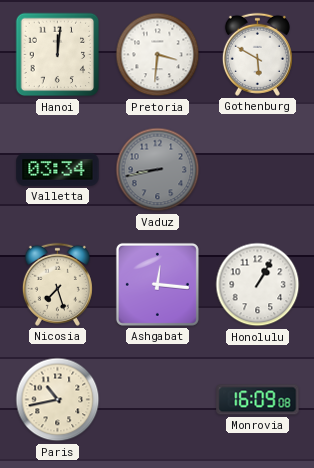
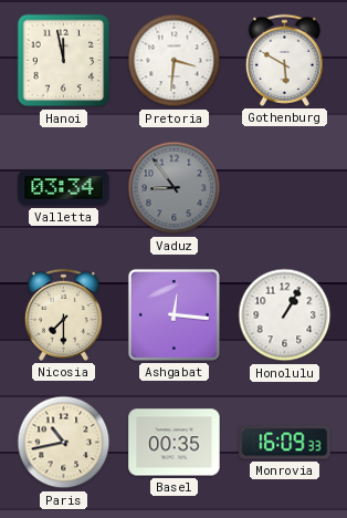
Hanoi: 12:01 -> 11:58 (64, 61)
Vaduz: 8:43 -> 8:54 (175, 188)
Nicosia: 7:27 -> 7:30 (63, 314)
Basel: none -> 00:35 (175, 443)
Monrovia: 16:09:08 -> 16:09:33 (285, 443)
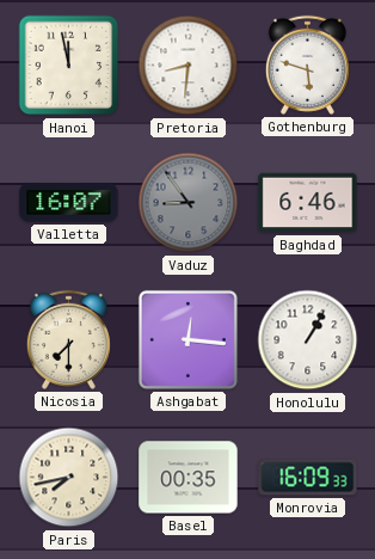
Pretoria: 3:31 -> 8:31 (189, 66)
Gothenburg: 5:50 -> 5:48 (307, 64)
Valletta: 03:34 -> 16:07 (69, 203)
Baghdad: none -> 6:46 (308, 203)
Paris: 10:43 -> 7:43 (69, 478)
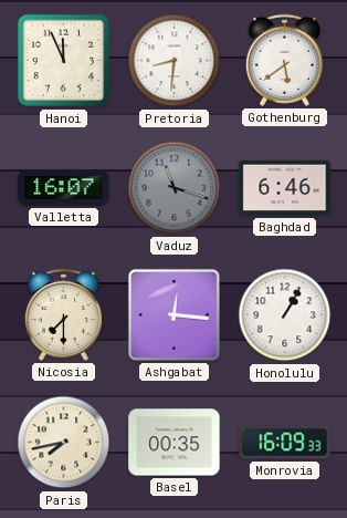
Hanoi: 11:58 -> 11:56 (64, 61)
Gothenburg: 5:48 -> 5:39 (284, 60)
Vaduz: 8:54 -> 11:18 (175, 188)
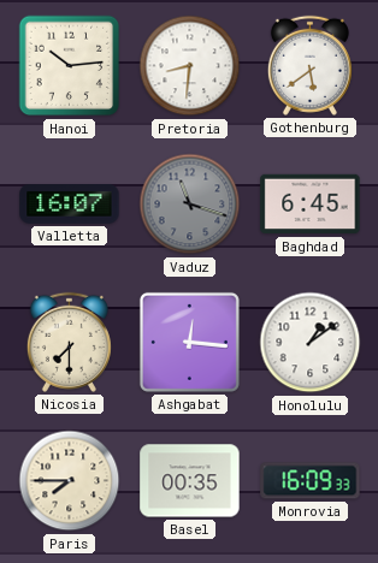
Hanoi: 11:56 -> 10:14 (70, 66)
Baghdad: 6:46 -> 6:45 (311, 205)
Honolulu: 1:05 -> 1:09 (311, 343)
Paris: 7:43 -> 7:45 (70, 481)
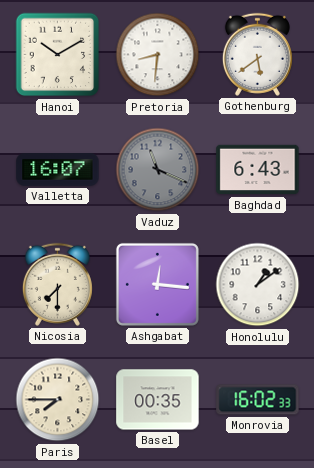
Hanoi: 10:14 -> 10:10 (58, 55)
Vaduz: 11:18 -> 11:19 (158, 170)
Baghdad: 6:45 -> 6:43 (258, 170)
Monrovia: 16:09 -> 16:02 (258, 400)
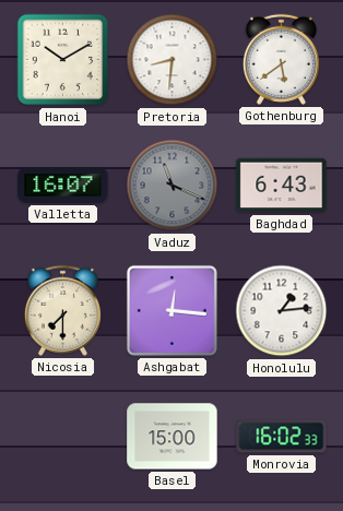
Honolulu: 1:09 -> 1:14 (282, 311)
Paris: 7:45 -> none (58, 400)
Basel: 00:35 -> 15:00 (173, 437)
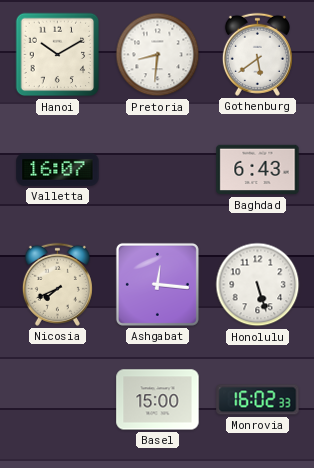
Vaduz: 11:19 -> none (173, 186)
Nicosia: 7:30 -> 7:41 (57, 284)
Honolulu: 1:14 -> 5:27 (258, 285)
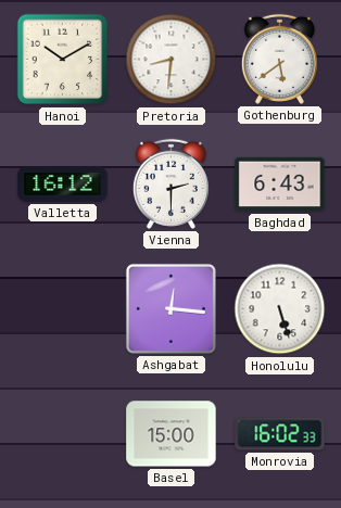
Valletta: 16:07 -> 16:12 (63, 185)
Vienna: none -> 2:30 (171, 183)
Nicosia: 7:41 -> none (57, 284)
